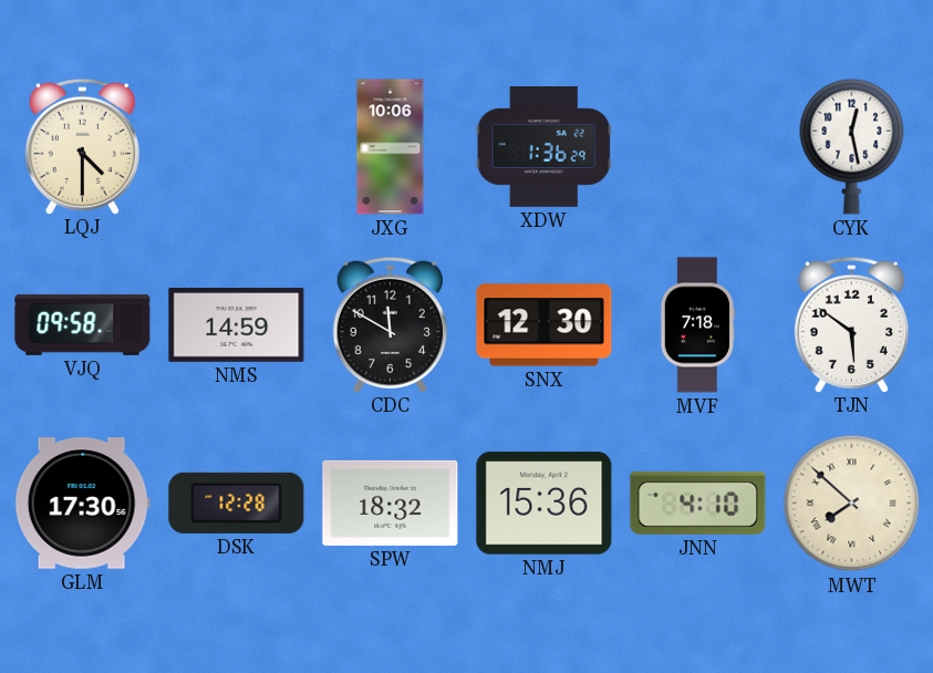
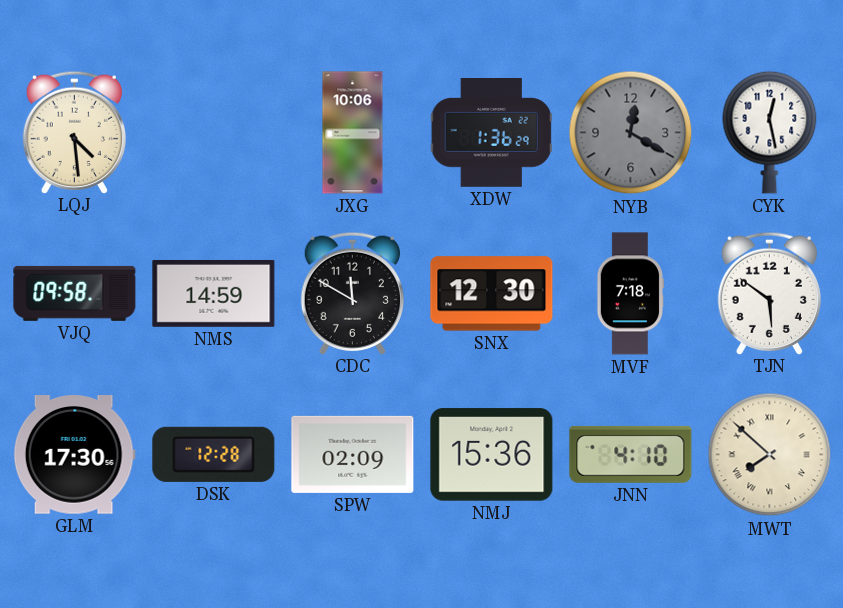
LQJ: 4:30 -> 4:29 (74, 132)
NYB: none -> 12:20 (631, 133)
SPW: 18:32 -> 02:09 (353, 454)
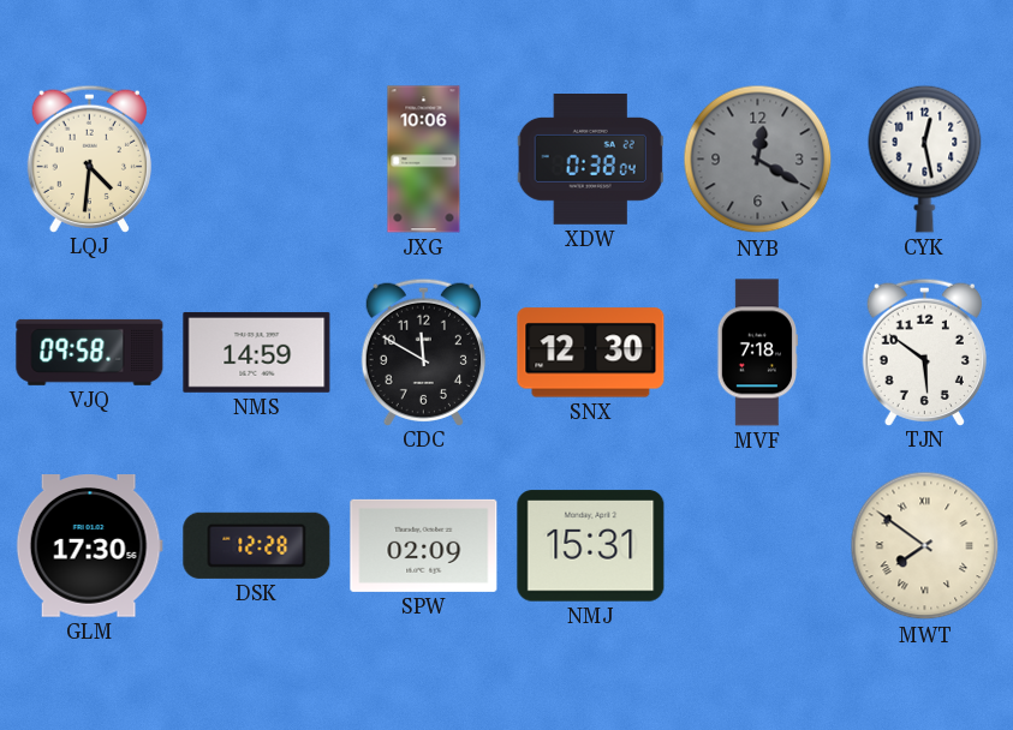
LQJ: 4:29 -> 4:31 (89, 158)
XDW: 1:36 -> 0:38 (590, 160)
NMJ: 15:36 -> 15:31 (591, 546)
JNN: 4:10 -> none (631, 454)
MWT: 7:52 -> 7:51 (925, 546)
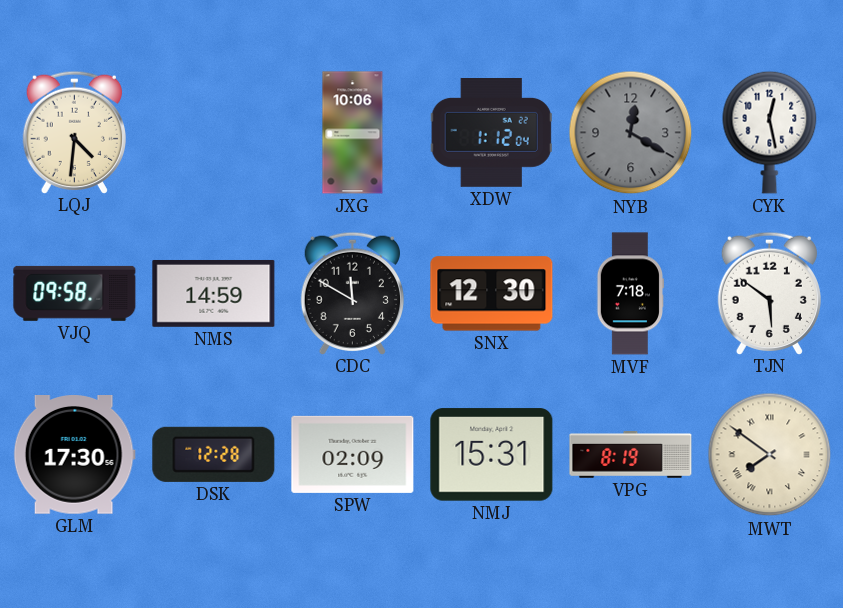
XDW: 0:38 -> 1:12 (491, 133)
VPG: none -> 8:19 (631, 455)
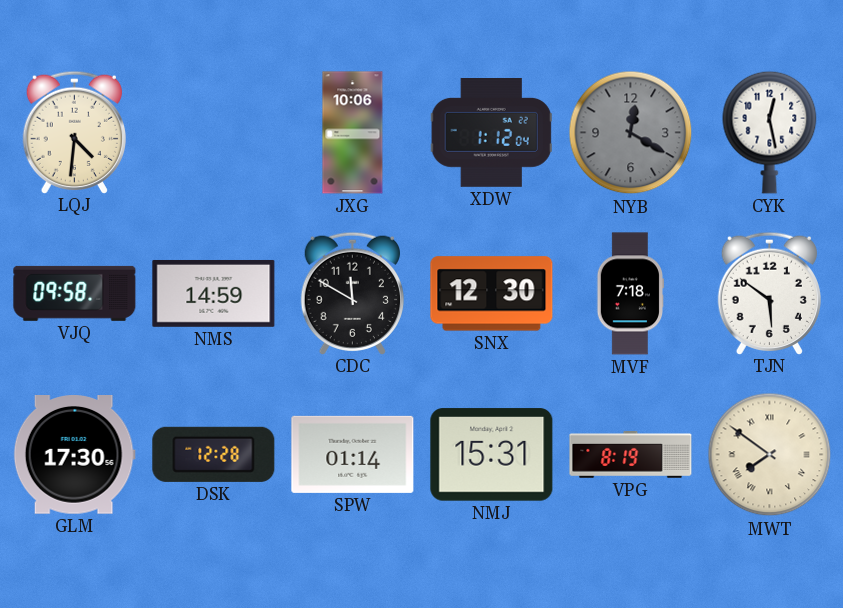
SPW: 02:09 -> 01:14 (353, 454)
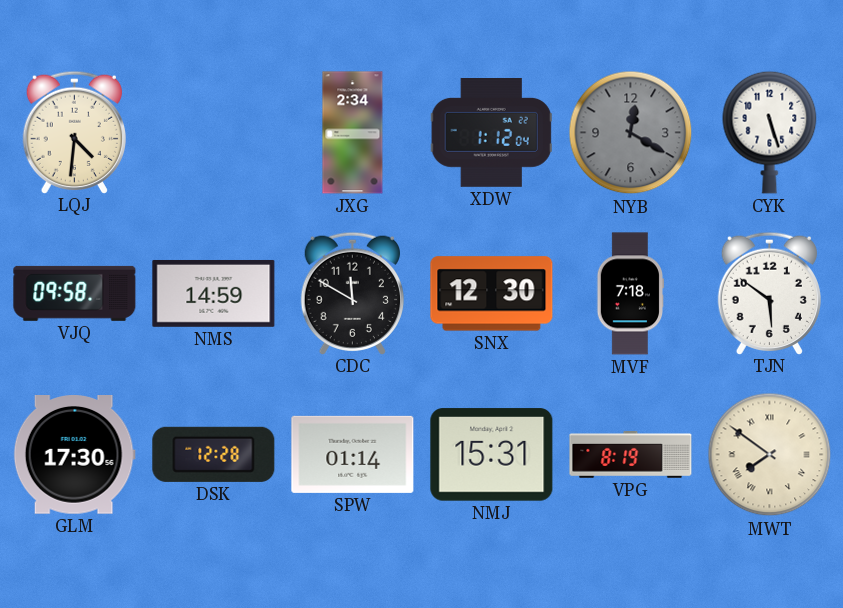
JXG: 10:06 -> 2:34 (353, 133)
CYK: 12:28 -> 5:27 (770, 132)
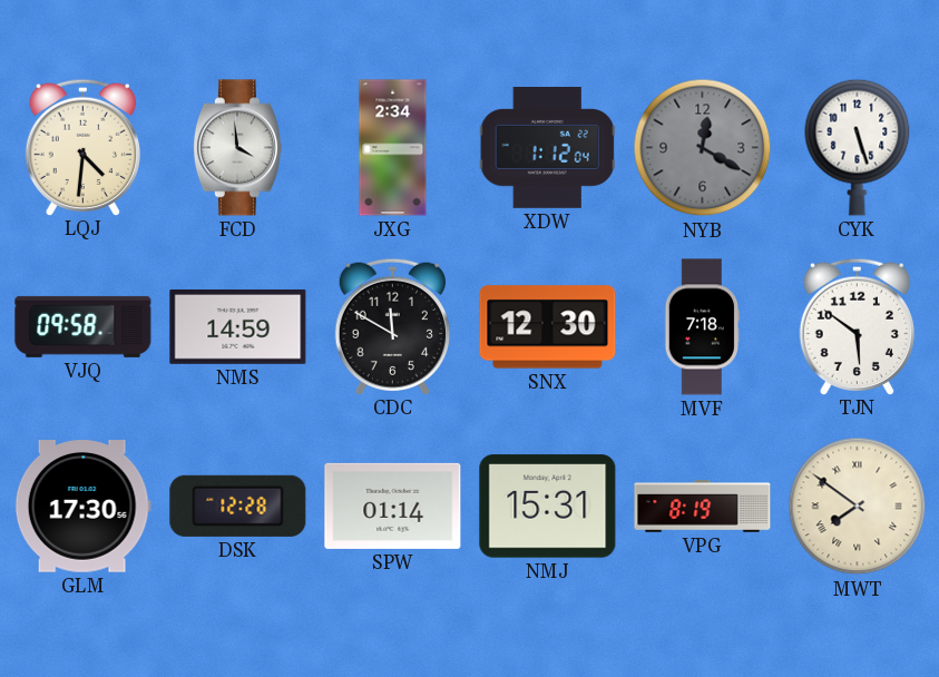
FCD: none -> 3:59 (237, 148)
